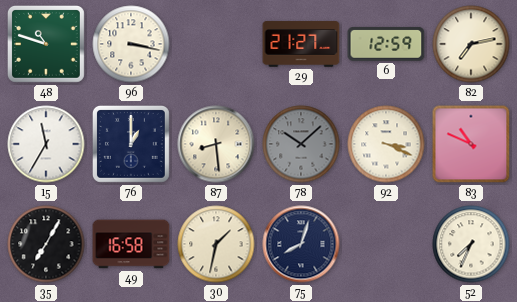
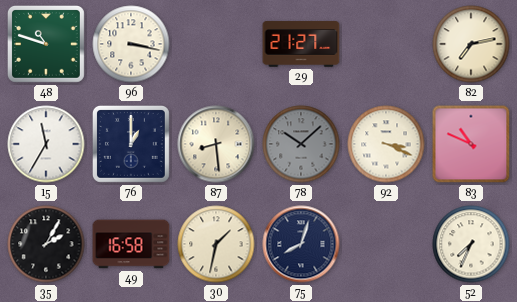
6: 12:59 -> none (386, 44)
35: 7:05 -> 2:05 (46, 244)
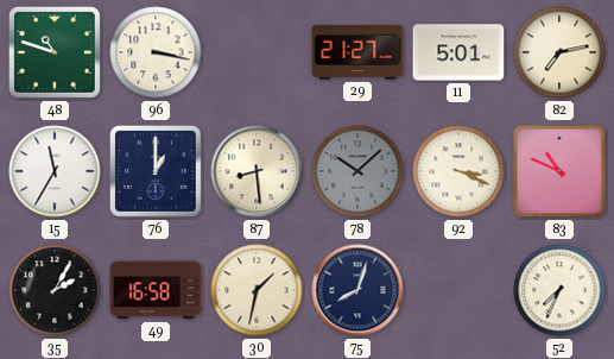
11: none -> 5:01 (458, 52)
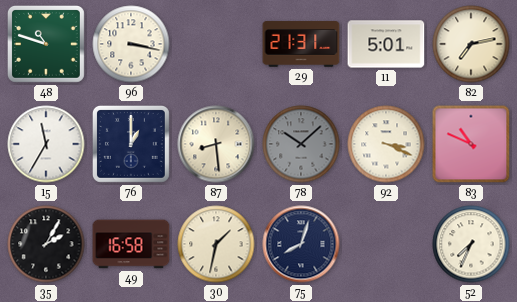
29: 21:27 -> 21:31 (301, 44)
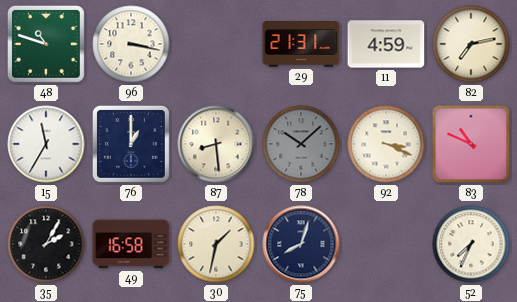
11: 5:01 -> 4:59 (386, 44)
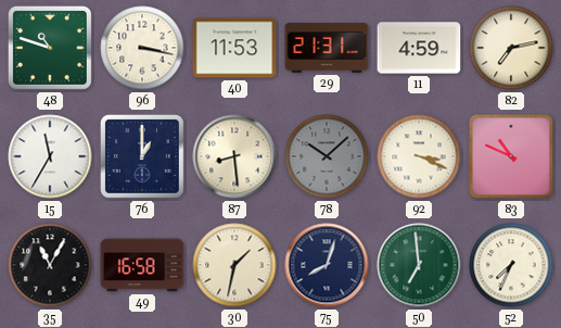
40: none -> 11:53 (234, 48)
35: 2:05 -> 11:05 (50, 265)
50: none -> 6:59 (419, 265)
